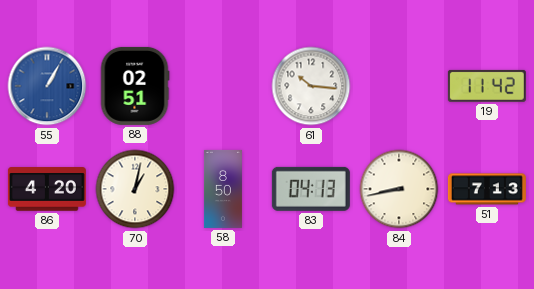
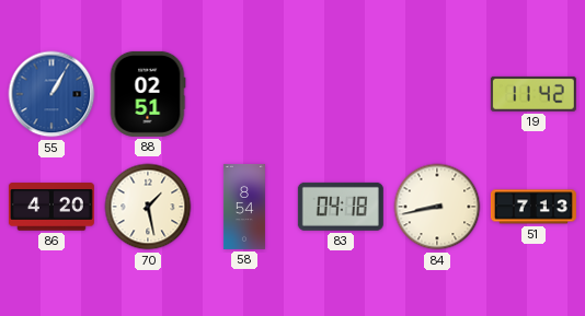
61: 10:16 -> none (311, 86)
70: 1:02 -> 1:28 (148, 207)
58: 8:50 -> 8:54 (244, 207)
83: 04:13 -> 04:18 (341, 207)
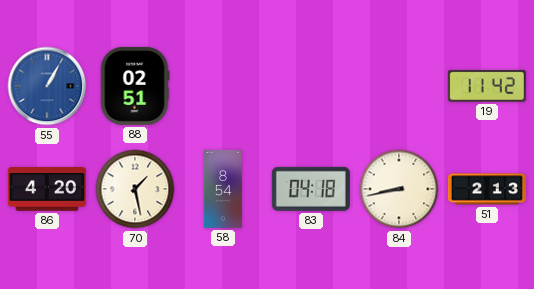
51: 7:13 -> 2:13 (487, 189)
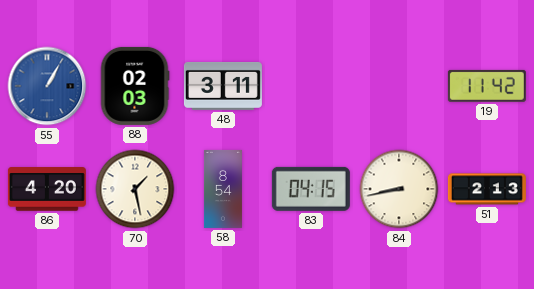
88: 02:51 -> 02:03 (135, 86)
48: none -> 3:11 (223, 86)
83: 04:18 -> 04:15 (311, 189)
